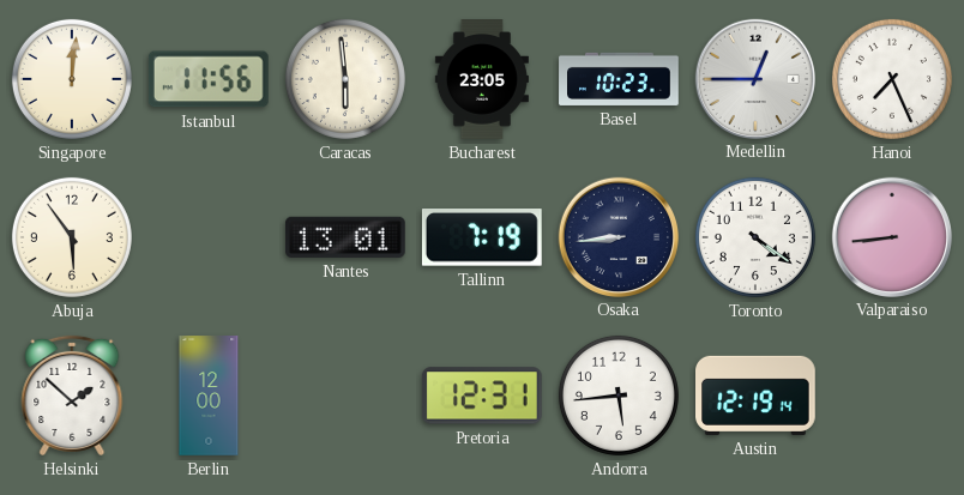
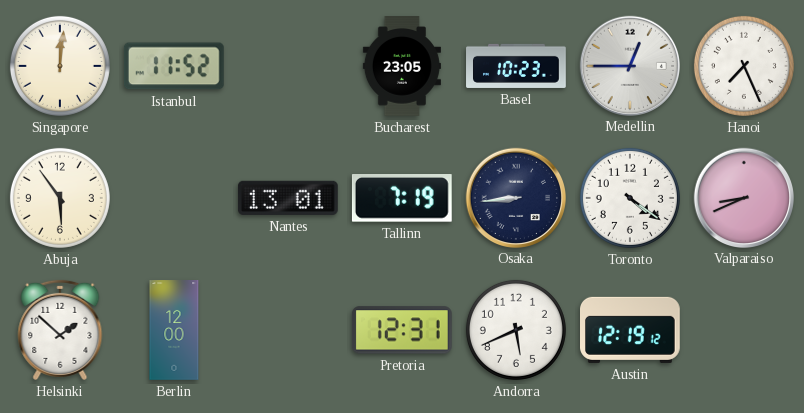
Istanbul: 11:56 -> 11:52 (174, 66)
Caracas: 5:59 -> none (345, 79)
Valparaiso: 8:44 -> 8:41 (743, 197)
Andorra: 5:44 -> 5:41 (516, 330)
Austin: 12:19:14 -> 12:19:12 (631, 330)
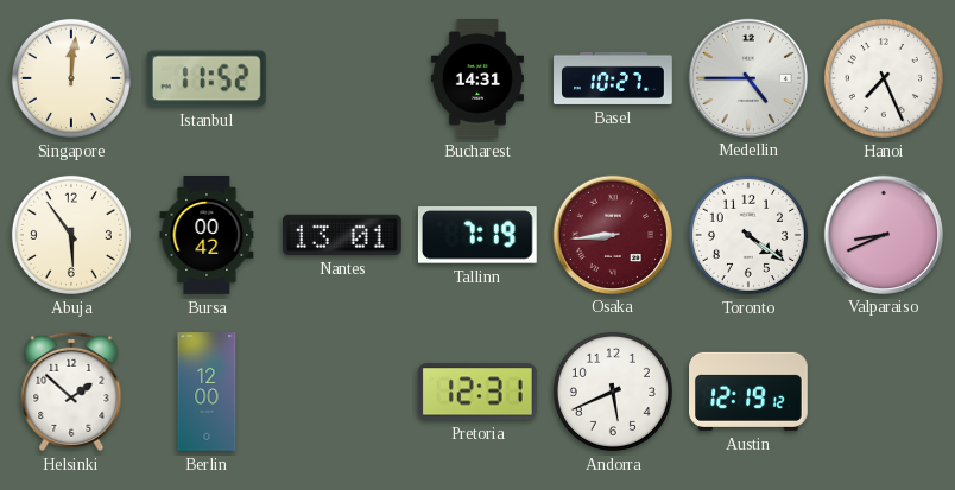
Bucharest: 23:05 -> 14:31 (477, 79)
Basel: 10:23 -> 10:27 (613, 78)
Medellin: 12:45 -> 4:45 (747, 77)
Bursa: none -> 00:42 (207, 236)
Osaka dial: navy -> burgundy (612, 234)
